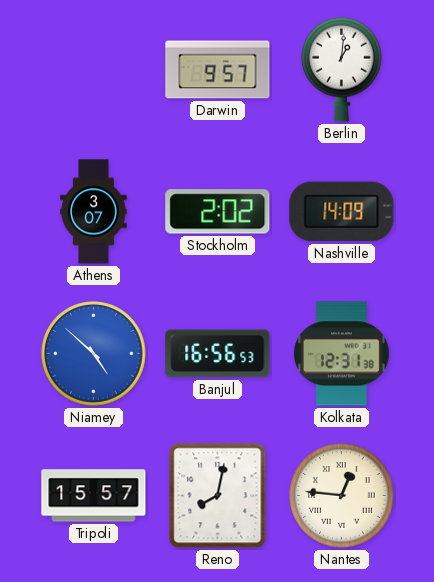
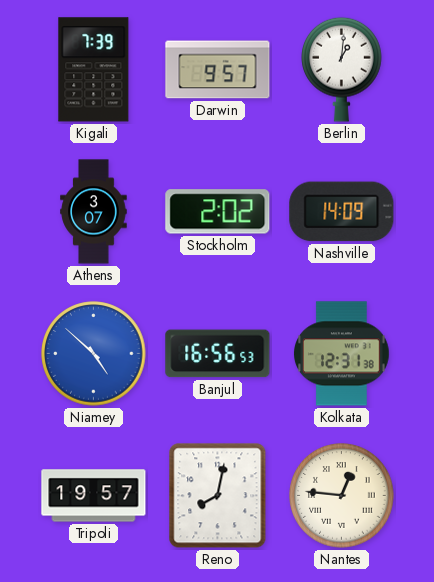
Kigali: none -> 7:39 (94, 70)
Tripoli: 15:57 -> 19:57 (94, 496)
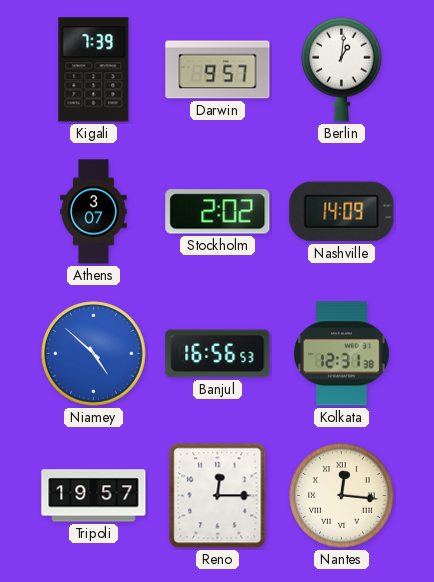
Reno: 8:02 -> 12:15 (218, 496)
Nantes: 12:46 -> 12:16 (342, 496)
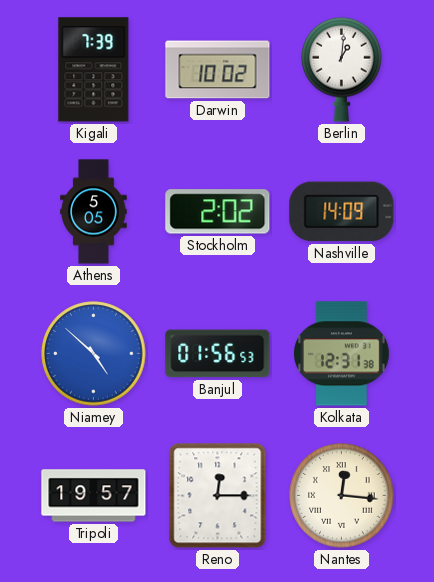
Darwin: 9:57 -> 10:02 (218, 70)
Athens: 3:07 -> 5:05 (94, 212)
Banjul: 16:56 -> 01:56 (218, 354)
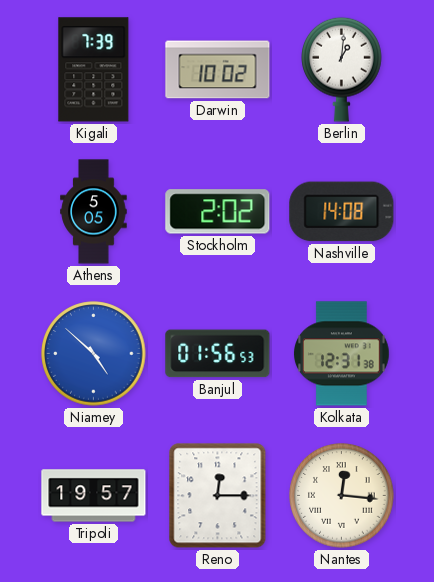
Nashville: 14:09 -> 14:08 (342, 212)
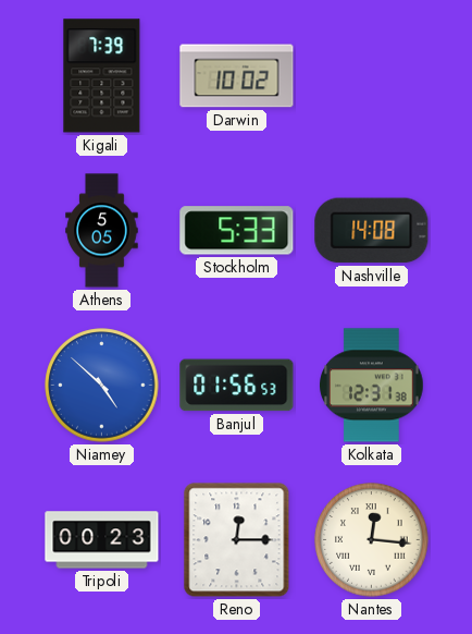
Berlin: 1:01 -> none (342, 69)
Stockholm: 2:02 -> 5:33 (237, 231)
Tripoli: 19:57 -> 00:23 (102, 540)
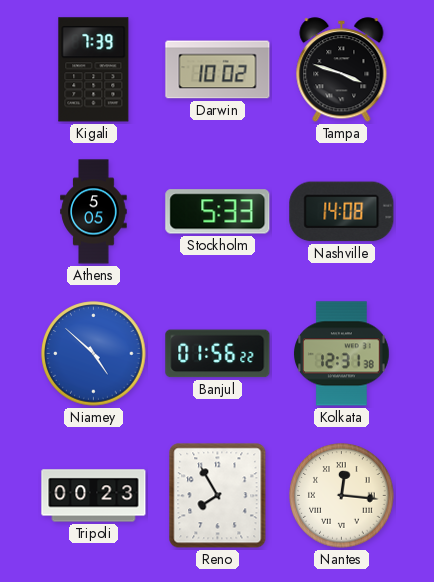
Tampa: none -> 3:48 (342, 70)
Banjul: 01:56:53 -> 01:56:22 (218, 354)
Reno: 12:15 -> 7:55 (218, 496)
